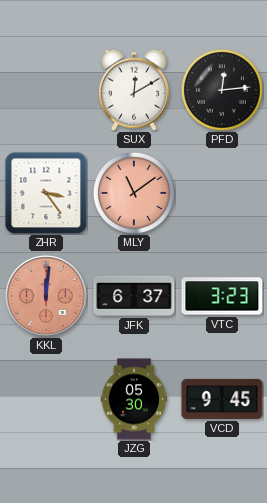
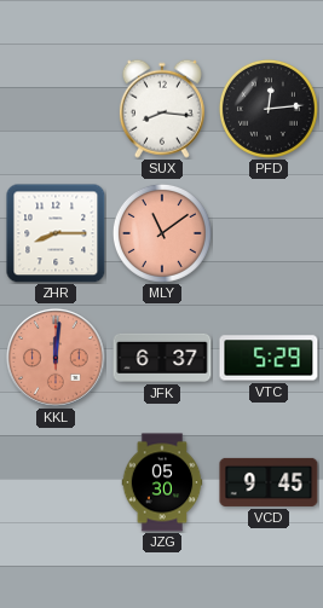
SUX: 12:10 -> 8:16 (162, 109)
ZHR: 3:24 -> 8:15 (56, 233)
VTC: 3:23 -> 5:29 (269, 358)
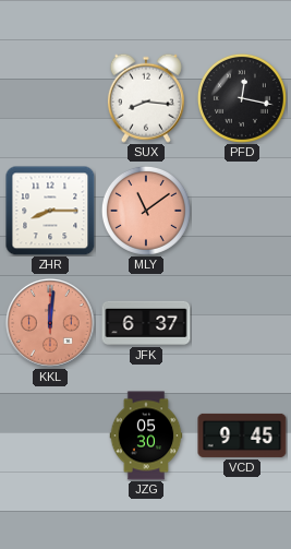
PFD: 12:14 -> 12:17 (242, 98)
VTC: 5:29 -> none (269, 358)
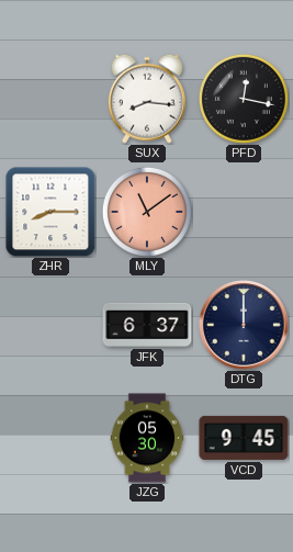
KKL: 12:01 -> none (50, 323)
DTG: none -> 12:00 (244, 325)
